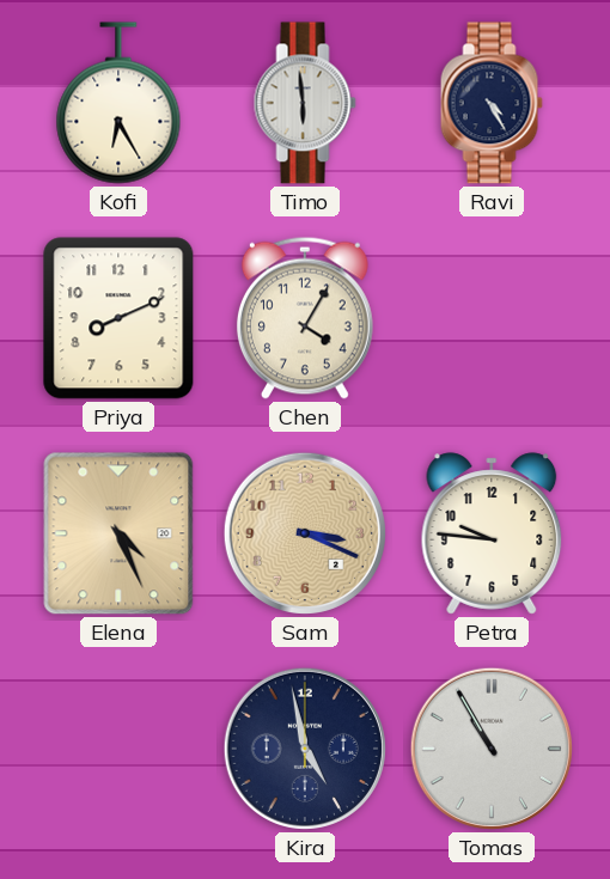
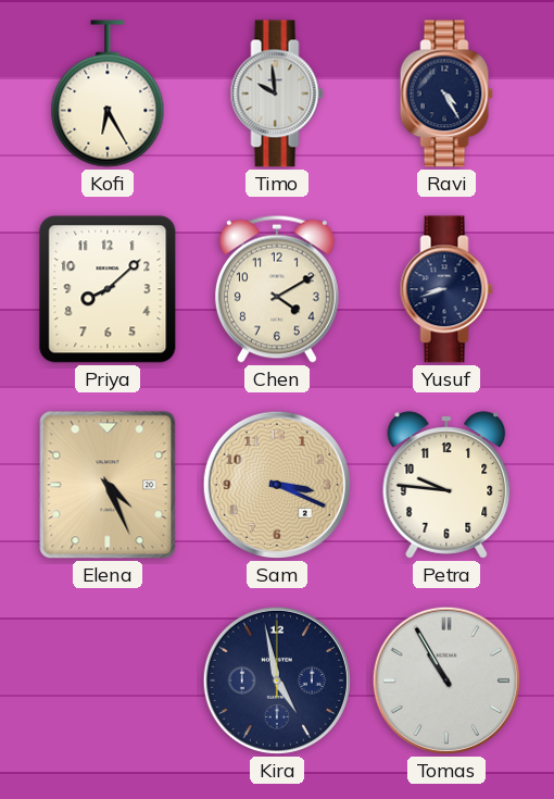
Timo: 5:59 -> 9:59 (277, 93)
Priya: 8:11 -> 8:08 (108, 289)
Chen: 4:05 -> 4:10 (277, 289)
Yusuf: none -> 8:42 (446, 289)
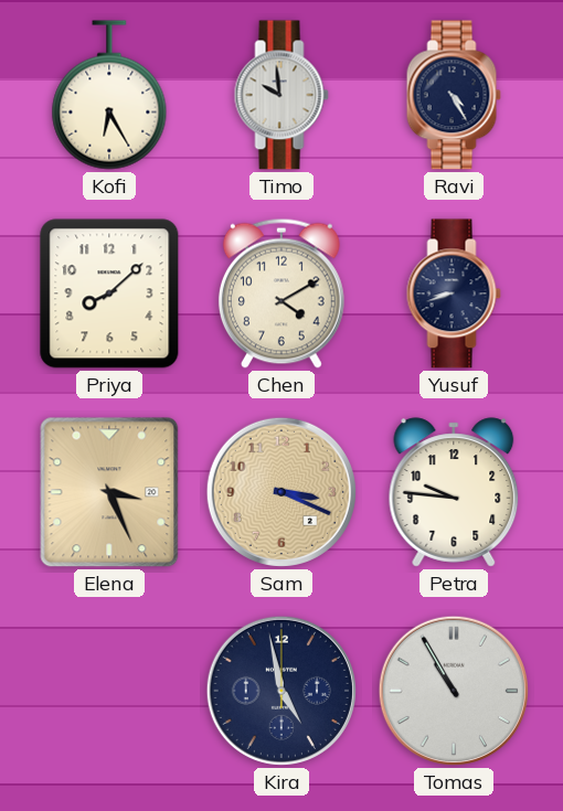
Elena: 4:26 -> 3:26 (109, 492)
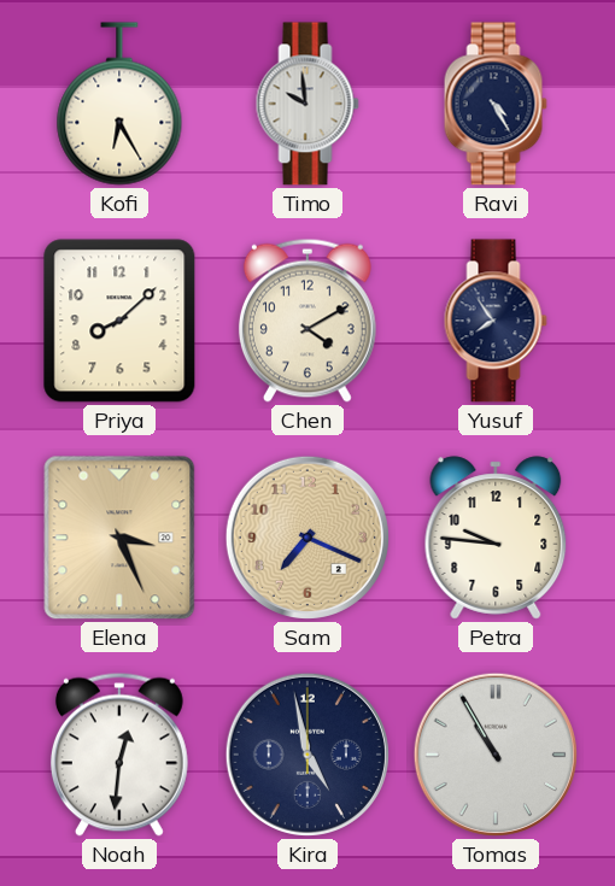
Yusuf: 8:42 -> 7:54 (496, 321)
Sam: 3:19 -> 7:19 (307, 538)
Noah: none -> 12:31 (119, 755)
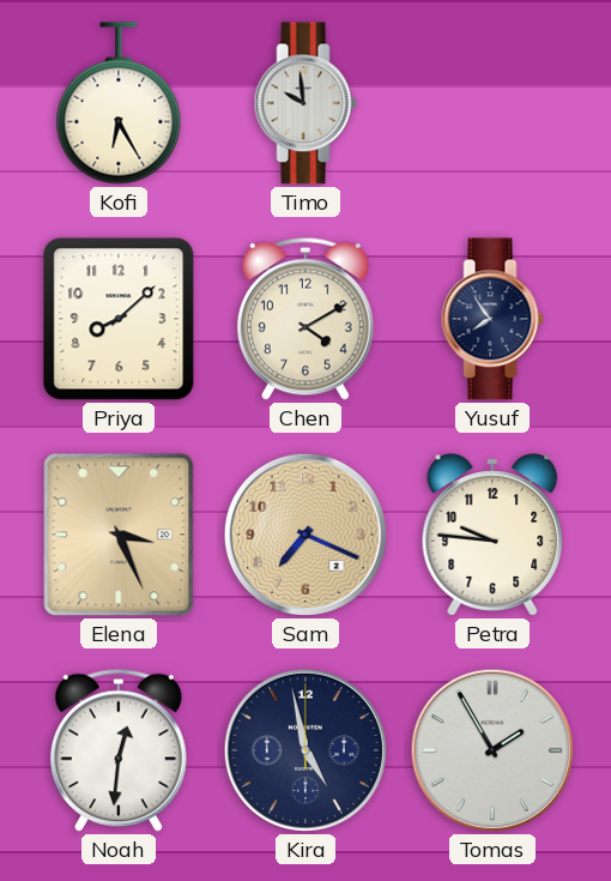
Ravi: 4:25 -> none (496, 104)
Tomas: 10:55 -> 1:55 (492, 750)
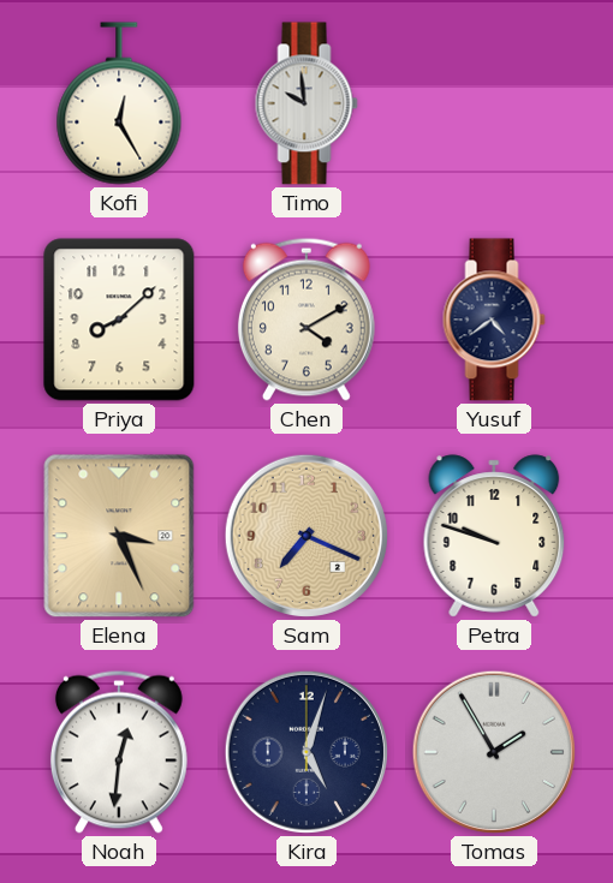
Kofi: 6:25 -> 12:25 (119, 103)
Yusuf: 7:54 -> 4:39 (494, 320)
Petra: 9:46 -> 9:48 (494, 536)
Kira: 4:58 -> 5:03 (306, 752)
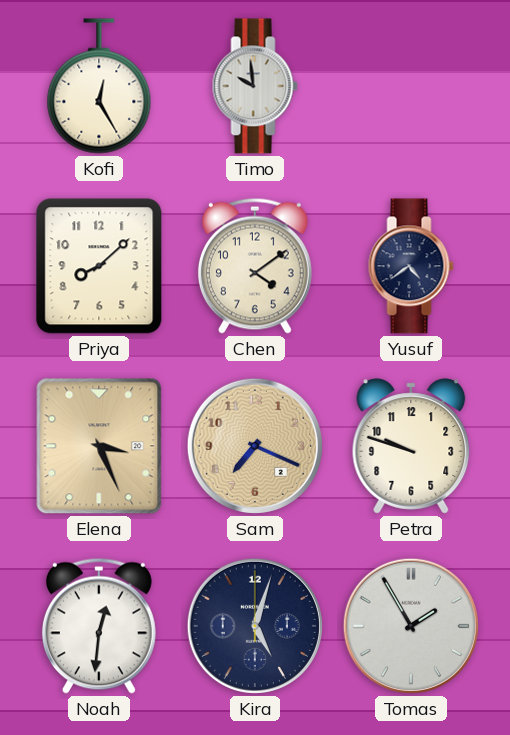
Chen: 4:10 -> 4:09 (255, 266)
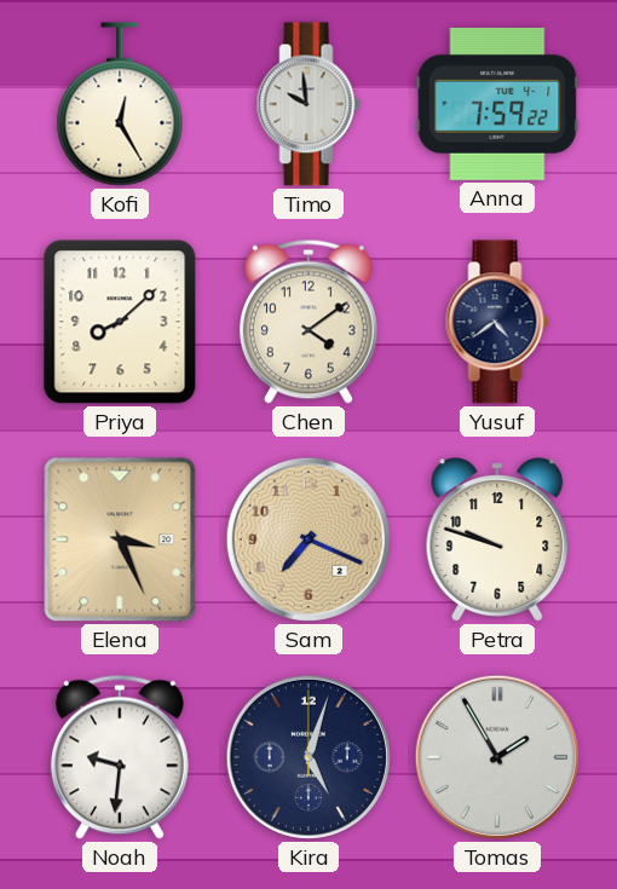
Anna: none -> 7:59 (497, 104)
Noah: 12:31 -> 9:31 (120, 757)
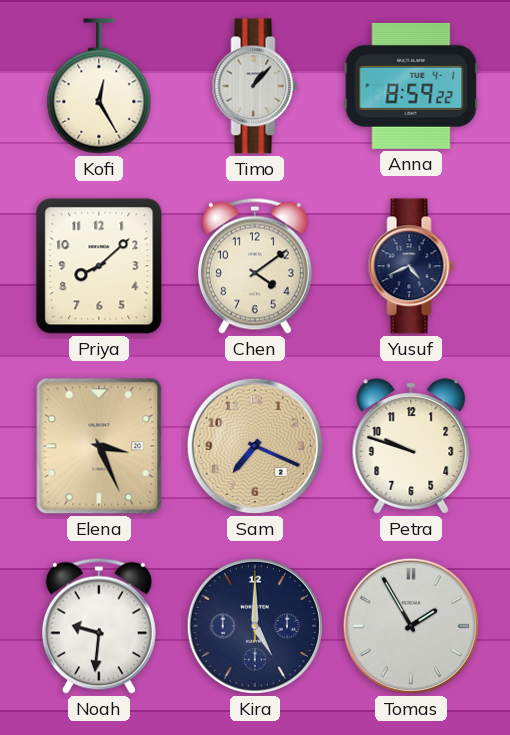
Timo: 9:59 -> 1:07 (255, 86)
Anna: 7:59 -> 8:59 (411, 86)
Yusuf: 4:39 -> 4:41 (411, 266)
Kira: 5:03 -> 5:00 (255, 626)
